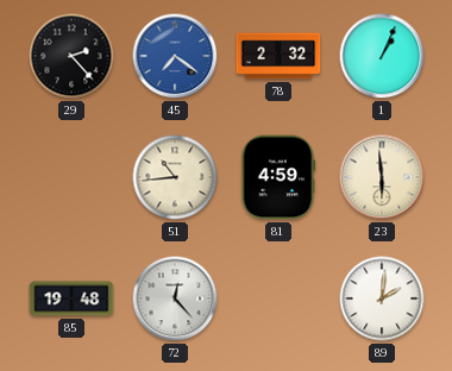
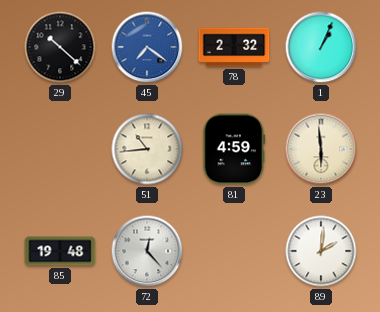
29: 2:23 -> 10:22 (60, 47)
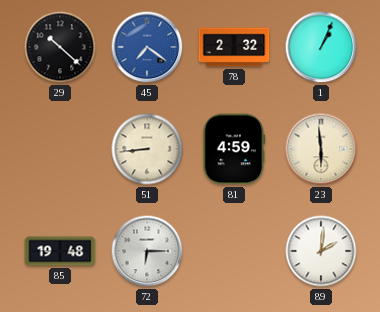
51: 10:44 -> 8:44 (147, 149)
72: 12:23 -> 6:15 (147, 251)
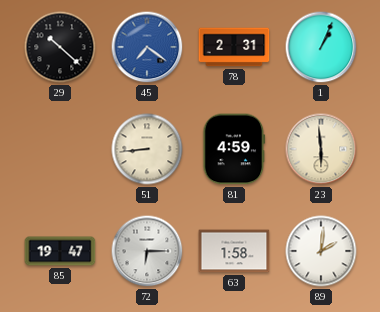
78: 2:32 -> 2:31 (234, 47)
85: 19:48 -> 19:47 (60, 251)
63: none -> 1:58 (234, 251)
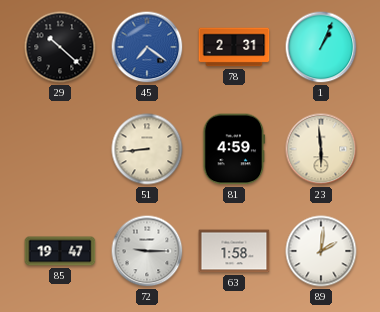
72: 6:15 -> 9:15 (147, 251)
